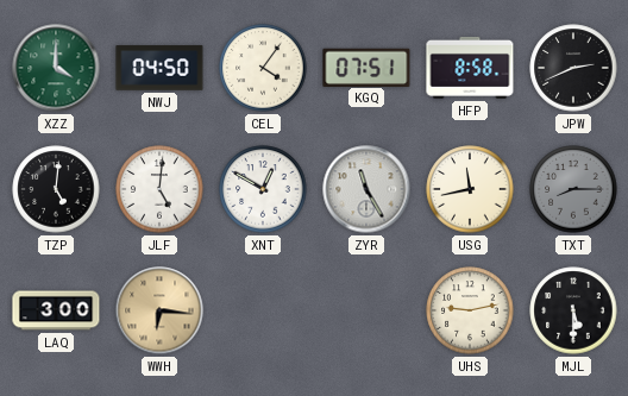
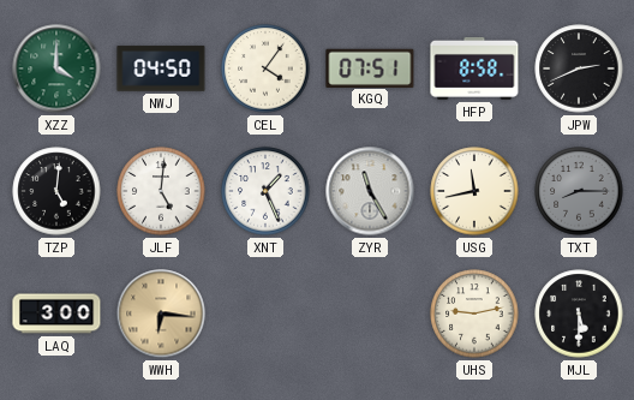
XNT: 12:50 -> 1:26 (265, 191)
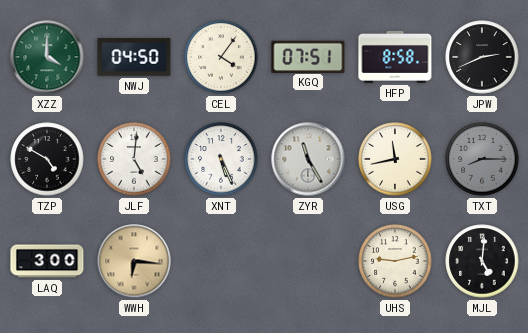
TZP: 5:01 -> 4:50 (47, 159)
XNT: 1:26 -> 5:26 (221, 159)
MJL: 5:30 -> 5:01 (482, 261)
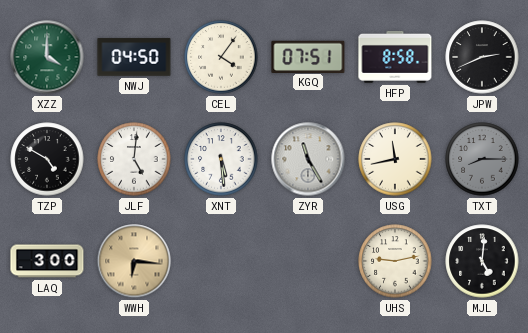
XNT: 5:26 -> 5:29 (221, 159)
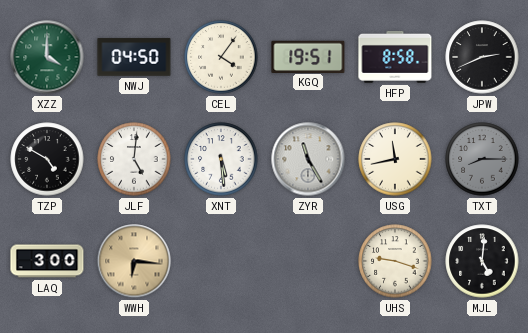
KGQ: 07:51 -> 19:51 (308, 56)
UHS: 9:13 -> 9:18 (395, 261)
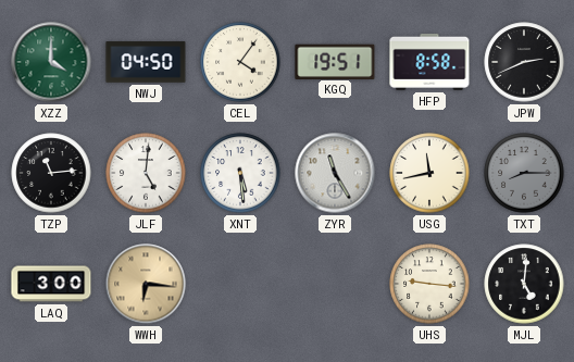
TZP: 4:50 -> 11:14 (51, 173)
UHS: 9:18 -> 9:16 (429, 284)
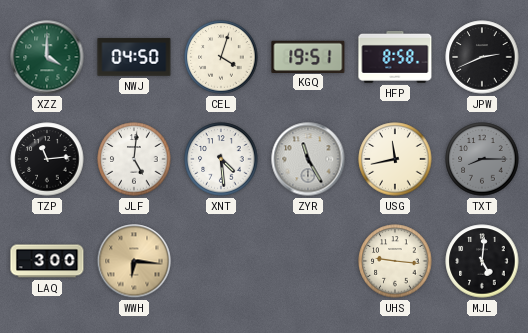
CEL: 4:06 -> 4:03 (221, 57)
XNT: 5:29 -> 4:29 (221, 159)
